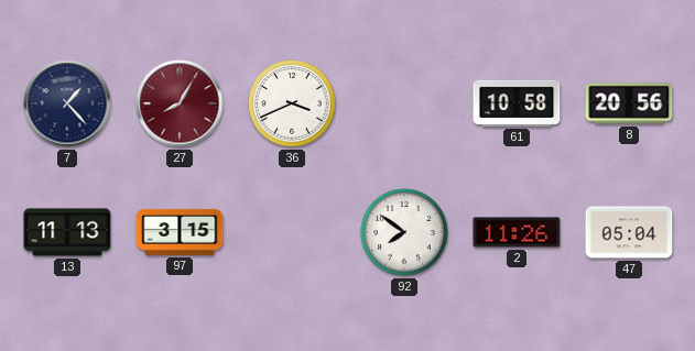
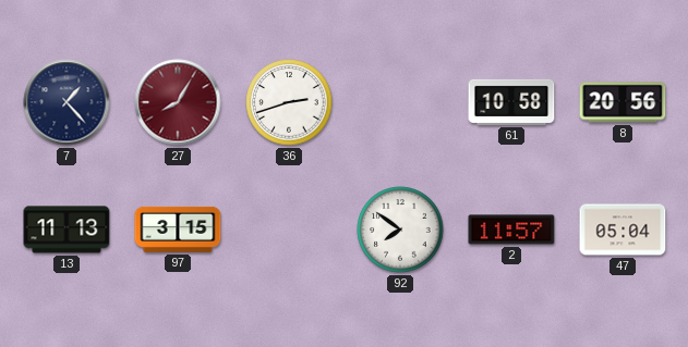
36: 3:41 -> 2:42 (289, 102)
2: 11:26 -> 11:57 (511, 230)
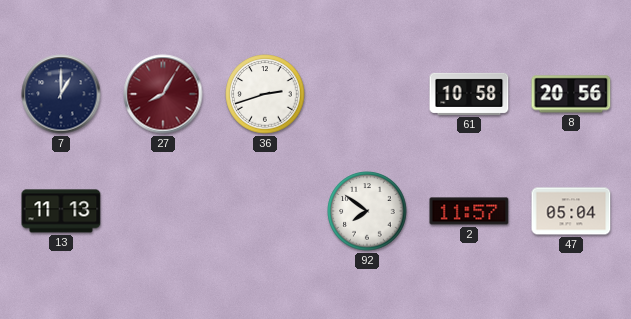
7: 1:23 -> 1:00 (61, 94)
97: 3:15 -> none (178, 230)
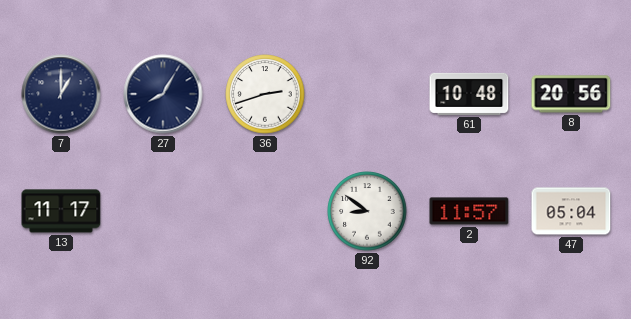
27 dial: burgundy -> navy (163, 94)
61: 10:58 -> 10:48 (469, 94)
13: 11:13 -> 11:17 (61, 211)
92: 7:51 -> 8:51 (367, 211)
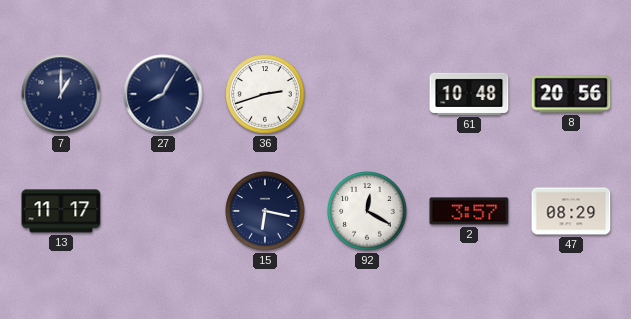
15: none -> 6:17 (265, 211)
92: 8:51 -> 12:20 (367, 211)
2: 11:57 -> 3:57 (469, 211)
47: 05:04 -> 08:29 (571, 211)
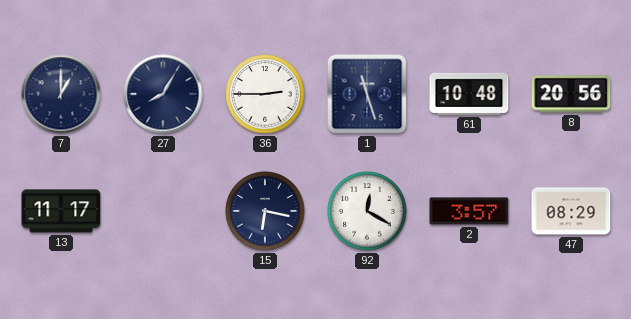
36: 2:42 -> 2:45 (265, 94)
1: none -> 11:27 (367, 94)
